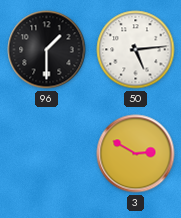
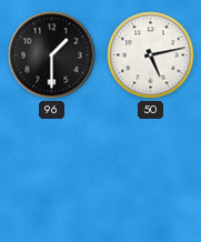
50: 5:14 -> 5:13 (151, 56)
3: 2:50 -> none (136, 154)
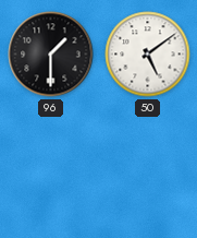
50: 5:13 -> 5:09 (148, 55)
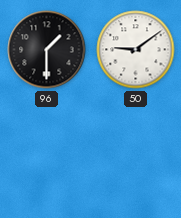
50: 5:09 -> 9:09 (136, 50)
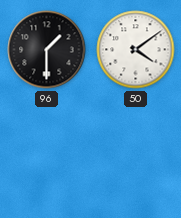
50: 9:09 -> 4:09 (136, 50)
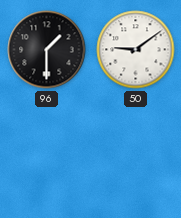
50: 4:09 -> 9:09 (136, 50)
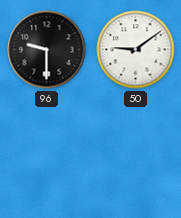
96: 1:30 -> 9:30 (47, 50)
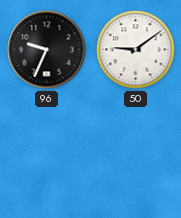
96: 9:30 -> 9:34 (47, 50)
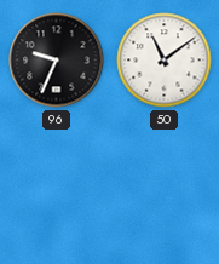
50: 9:09 -> 11:09 (165, 61)
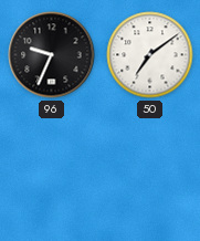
50: 11:09 -> 7:09 (150, 55)
